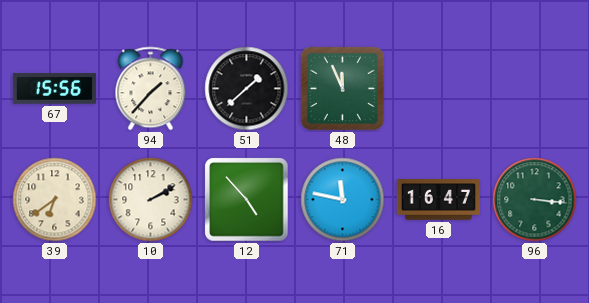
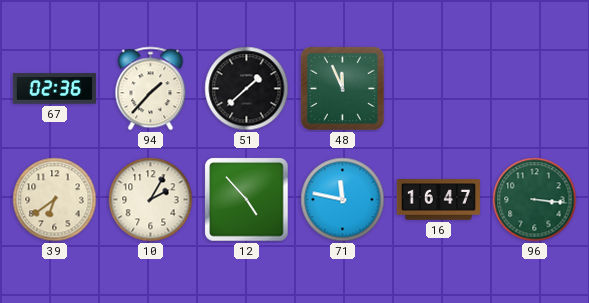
67: 15:56 -> 02:36 (54, 89)
10: 2:10 -> 2:05 (151, 200)
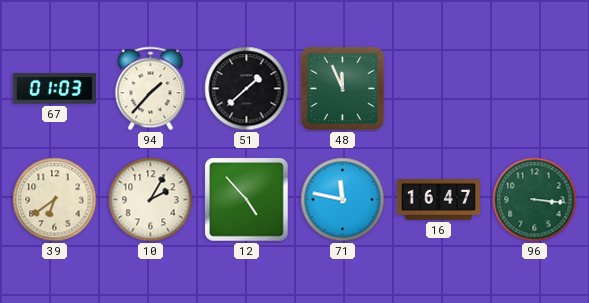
67: 02:36 -> 01:03 (54, 89)
